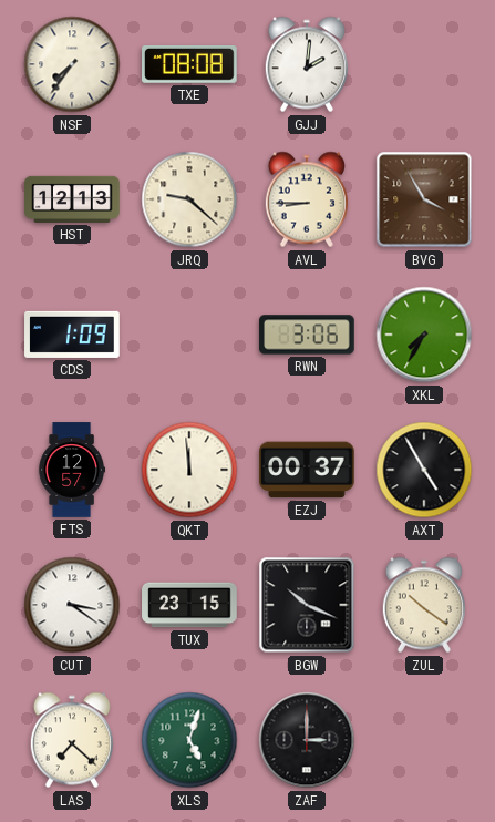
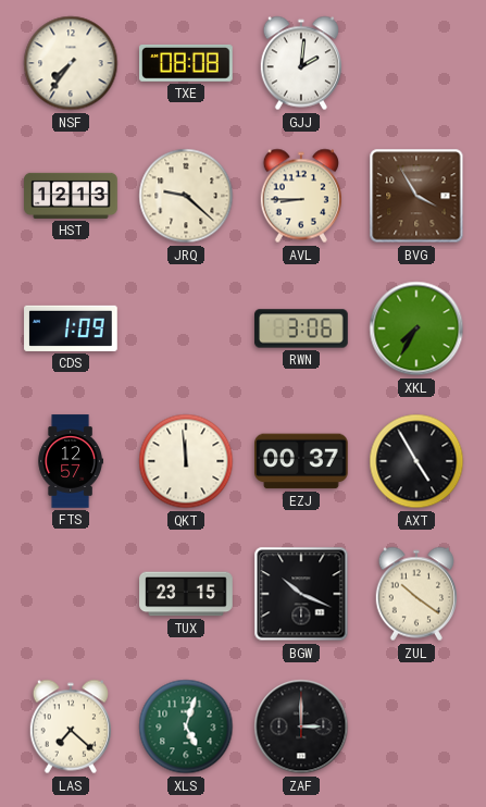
CUT: 3:21 -> none (72, 605)
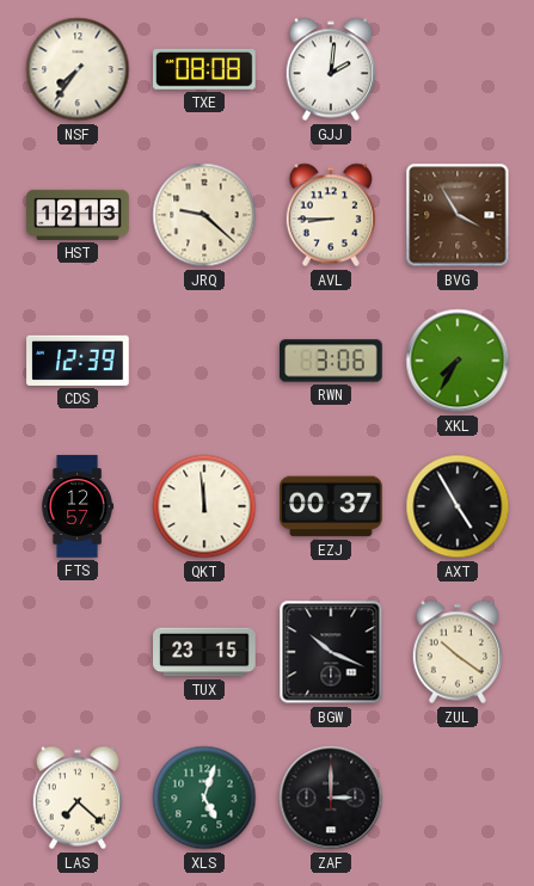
CDS: 1:09 -> 12:39 (78, 361)
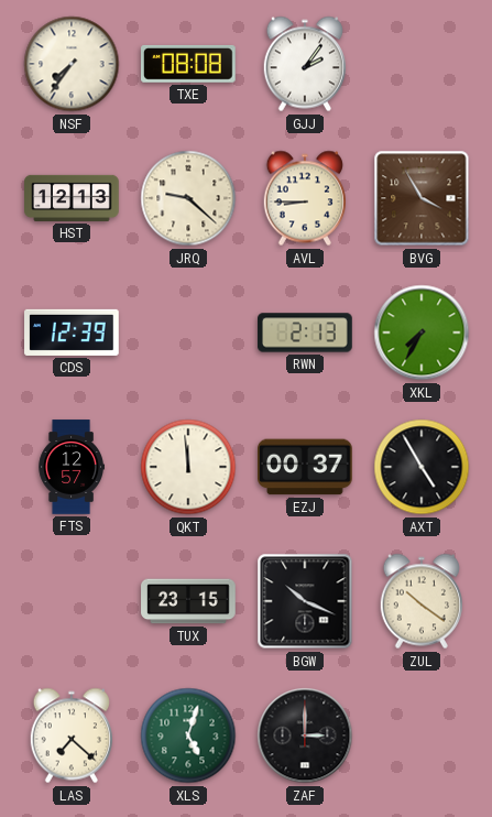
GJJ: 2:01 -> 2:06 (304, 64)
RWN: 3:06 -> 2:13 (305, 333)
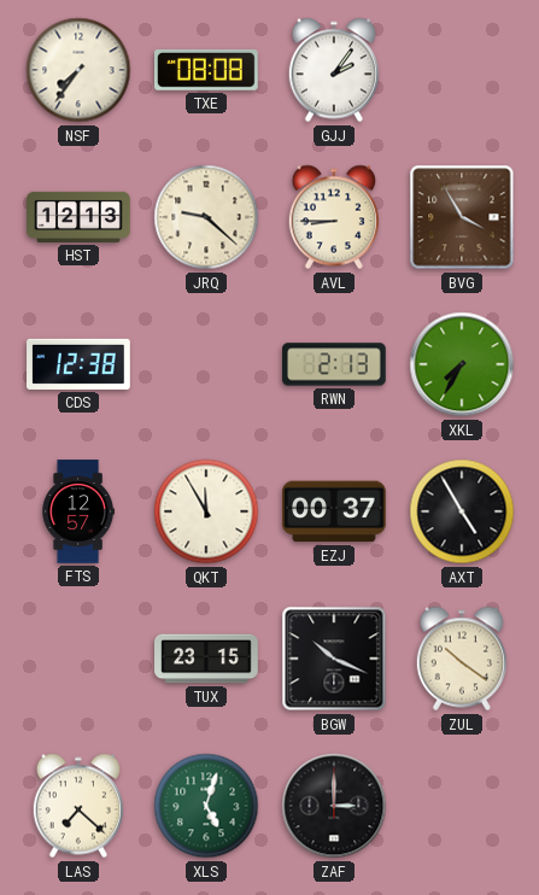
CDS: 12:39 -> 12:38 (78, 364)
QKT: 11:59 -> 11:55 (206, 511)
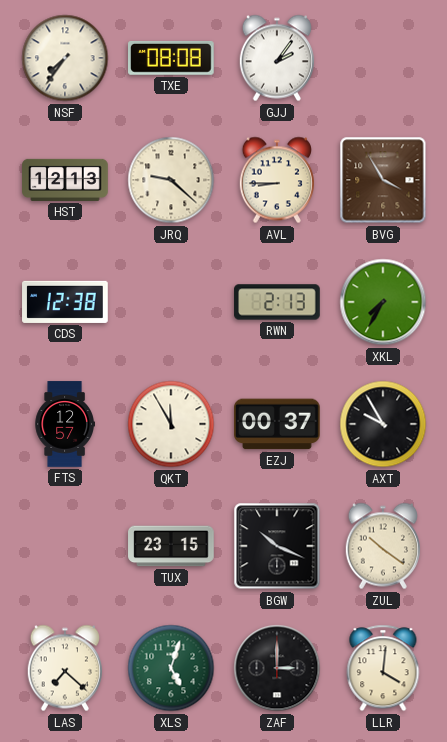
AXT: 4:55 -> 9:55 (383, 424)
LLR: none -> 4:01 (383, 668)
